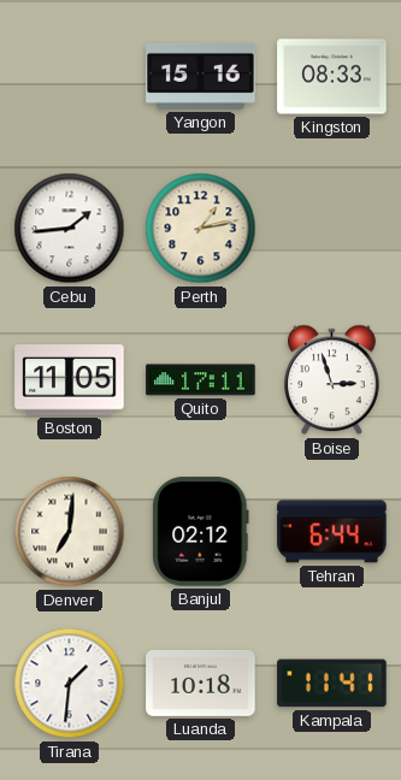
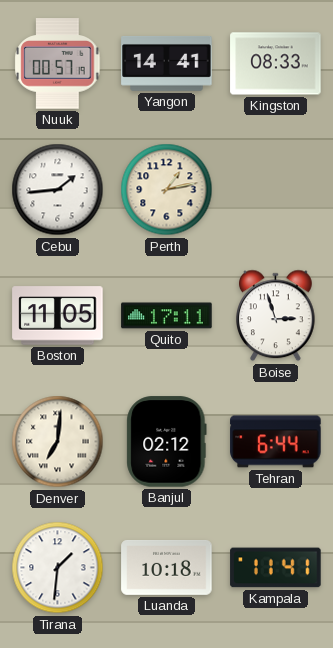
Nuuk: none -> 00:57 (58, 64)
Yangon: 15:16 -> 14:41 (167, 63)
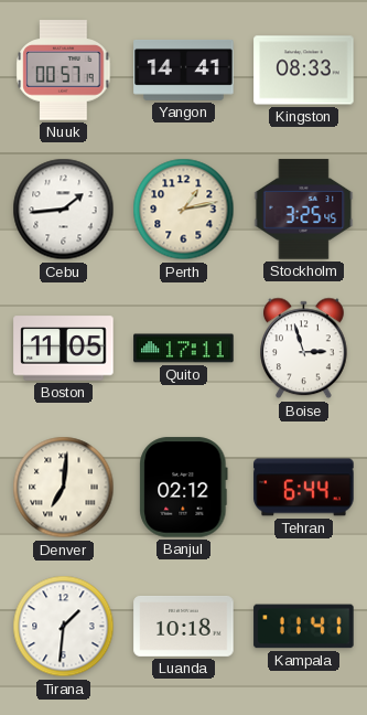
Stockholm: none -> 3:25 (304, 210)
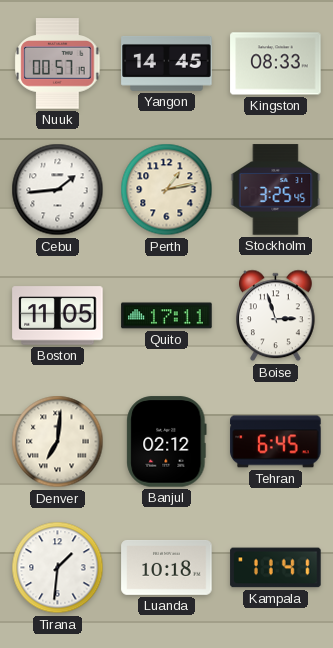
Yangon: 14:41 -> 14:45 (167, 63)
Tehran: 6:44 -> 6:45 (276, 442)
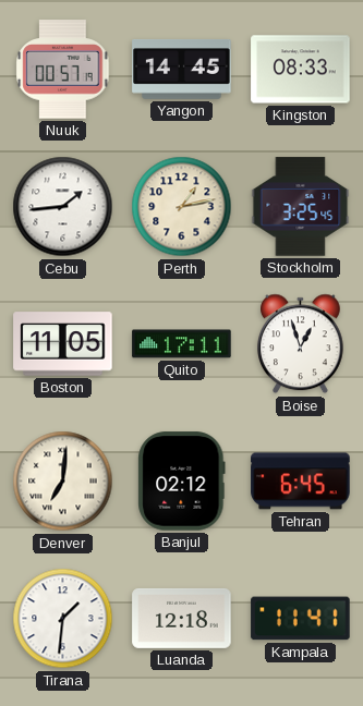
Boise: 2:57 -> 12:57 (301, 344)
Luanda: 10:18 -> 12:18 (182, 618)
